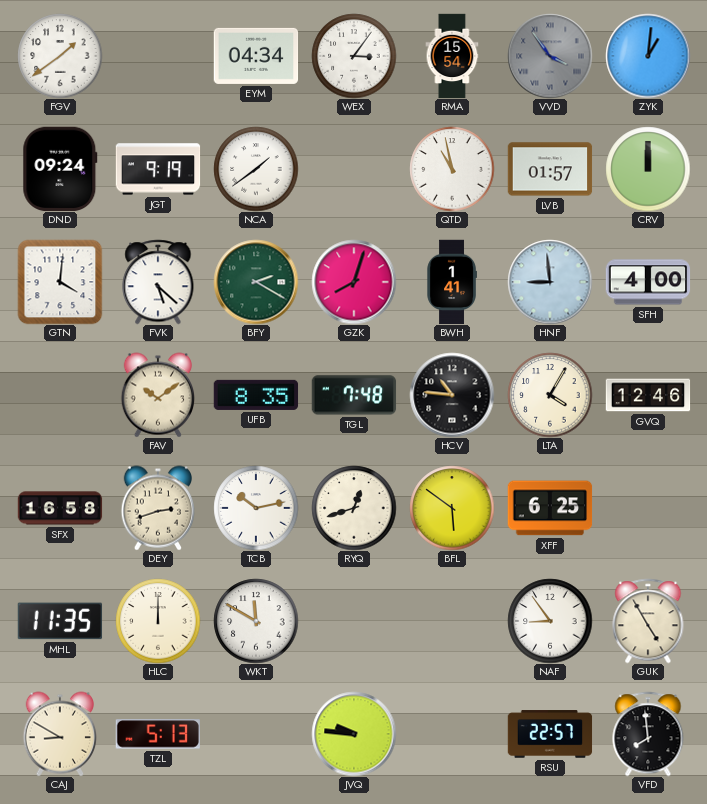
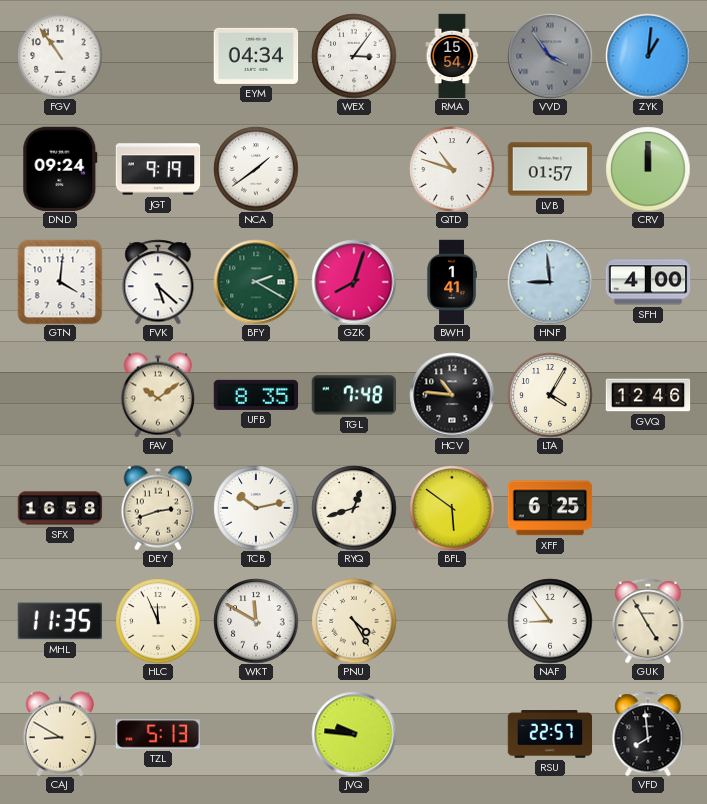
FGV: 1:39 -> 10:54 (60, 56)
QTD: 10:58 -> 10:48 (452, 169)
HLC: 12:00 -> 11:56 (158, 621)
PNU: none -> 4:25 (354, 621)
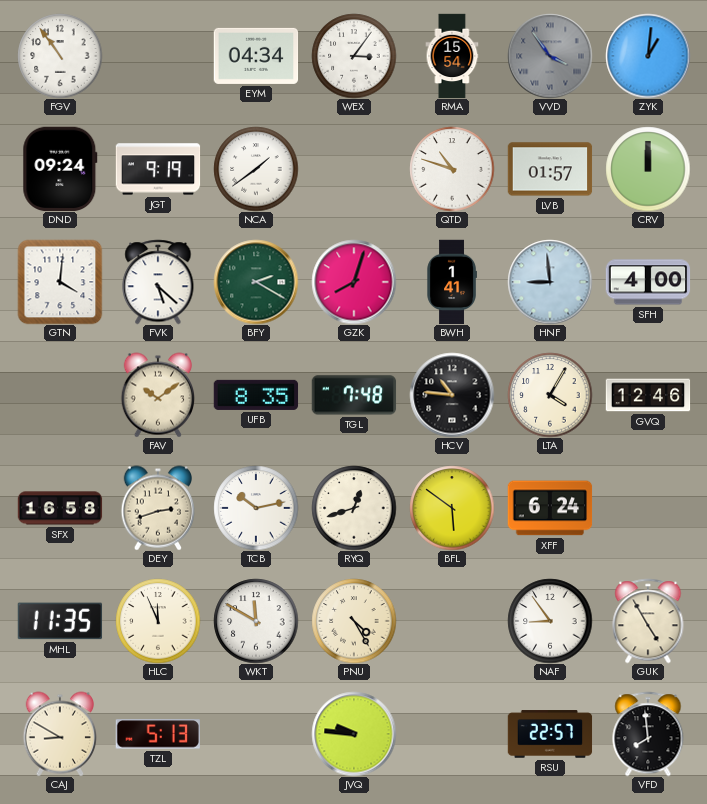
XFF: 6:25 -> 6:24 (550, 508)
